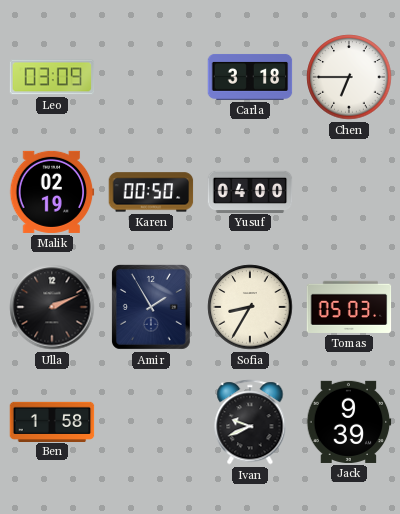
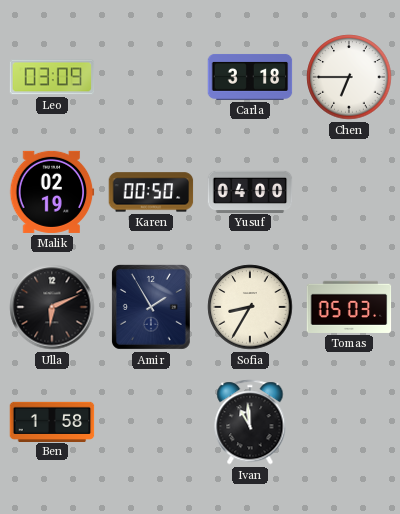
Ulla: 2:11 -> 6:11 (52, 307)
Ivan: 9:41 -> 10:59 (250, 422)
Jack: 9:39 -> none (349, 422)
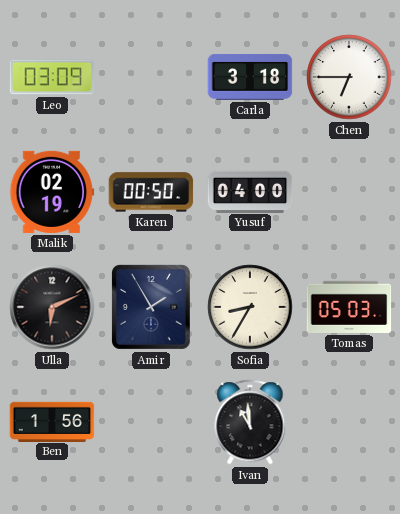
Ben: 1:58 -> 1:56 (52, 421)
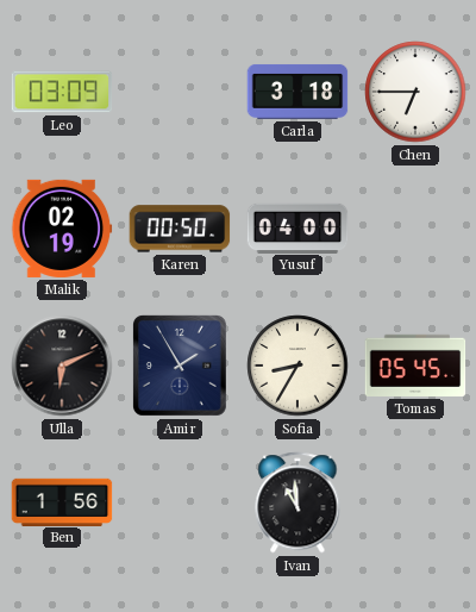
Tomas: 05:03 -> 05:45 (415, 366)
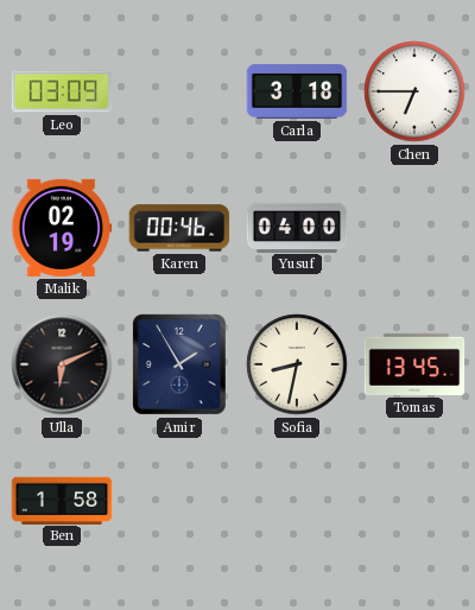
Karen: 00:50 -> 00:46 (179, 228)
Sofia: 8:35 -> 8:32 (297, 364)
Tomas: 05:45 -> 13:45 (414, 364)
Ben: 1:56 -> 1:58 (62, 500)
Ivan: 10:59 -> none (297, 502)
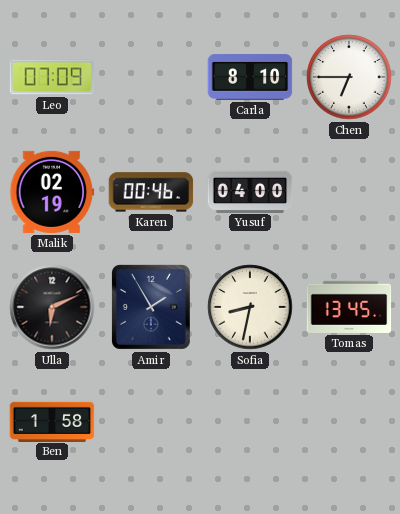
Leo: 03:09 -> 07:09 (52, 77)
Carla: 3:18 -> 8:10 (250, 77)
